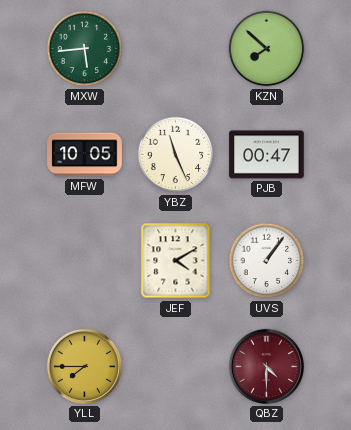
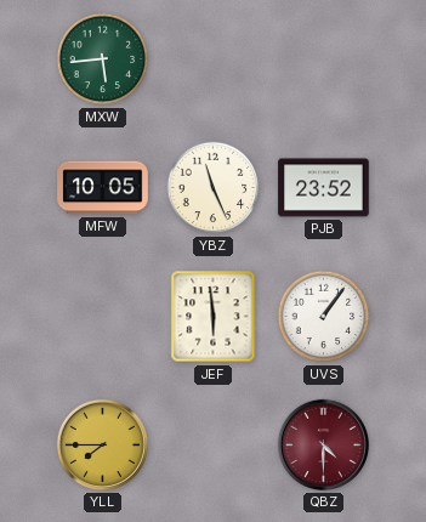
KZN: 7:52 -> none (267, 49)
PJB: 00:47 -> 23:52 (324, 188)
JEF: 4:10 -> 5:59 (214, 317)
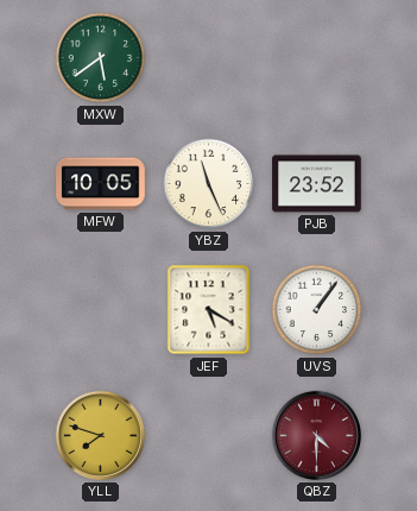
MXW: 5:44 -> 5:39 (101, 58)
JEF: 5:59 -> 5:20 (209, 310)
YLL: 7:45 -> 7:48 (100, 435)
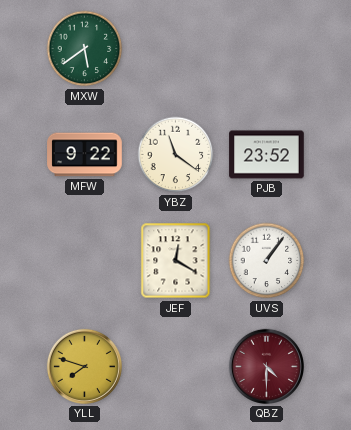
MFW: 10:05 -> 9:22 (85, 155)
YBZ: 11:26 -> 11:21 (176, 155)
JEF: 5:20 -> 12:20 (176, 261)
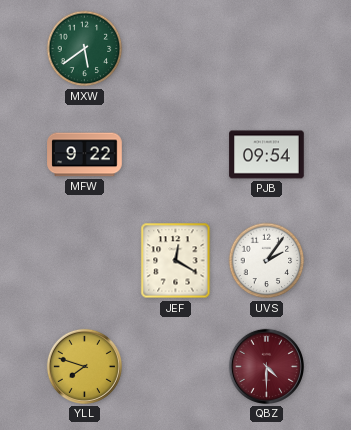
YBZ: 11:21 -> none (176, 155)
PJB: 23:52 -> 09:54 (267, 155)
UVS: 1:06 -> 2:06 (267, 261)
